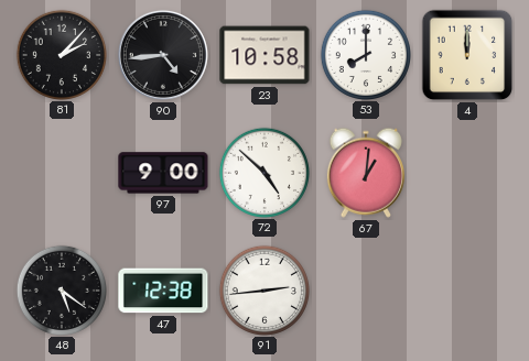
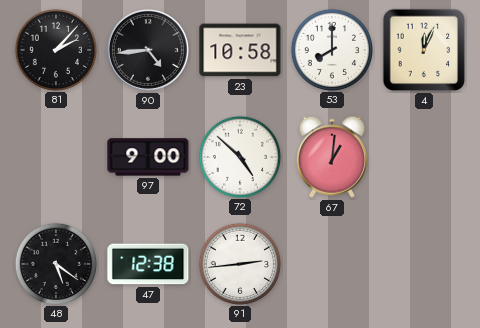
4: 12:00 -> 12:04 (424, 50)
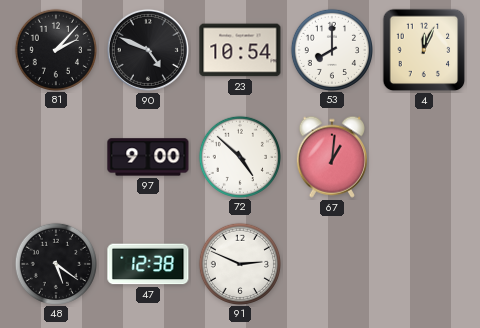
90: 4:44 -> 4:49 (148, 50)
23: 10:58 -> 10:54 (240, 50)
91: 2:44 -> 2:49 (239, 263)
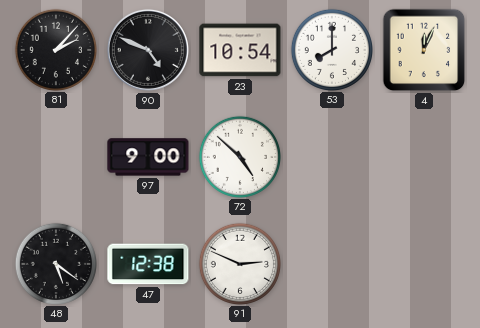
67: 1:01 -> none (332, 157)
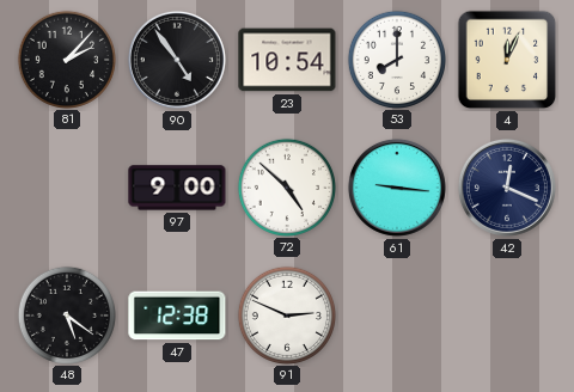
90: 4:49 -> 4:54 (177, 60)
61: none -> 9:16 (397, 188)
42: none -> 12:19 (507, 188)
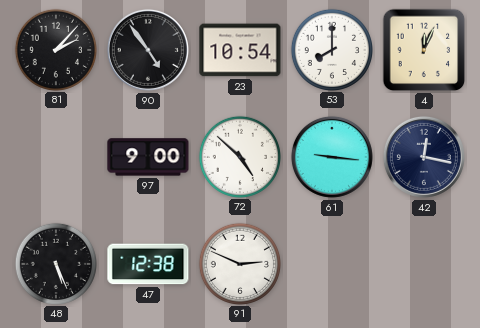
42: 12:19 -> 12:17 (424, 157)
48: 5:21 -> 5:26 (55, 263)
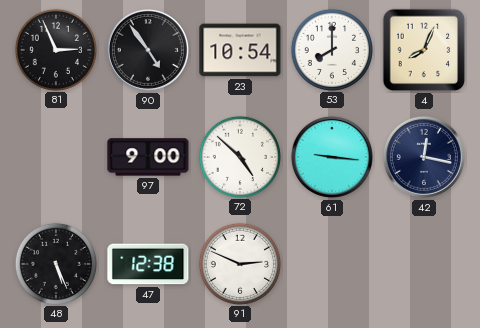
81: 2:07 -> 2:56 (55, 49)
4: 12:04 -> 8:04 (424, 50)
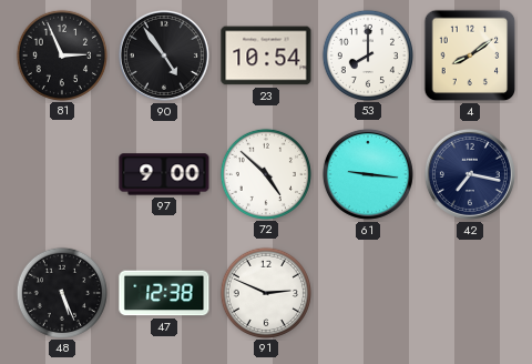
4: 8:04 -> 8:09 (470, 55)
42: 12:17 -> 7:17 (470, 174)
